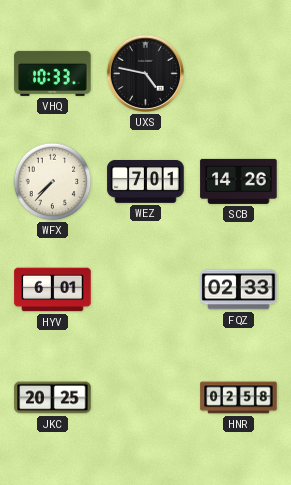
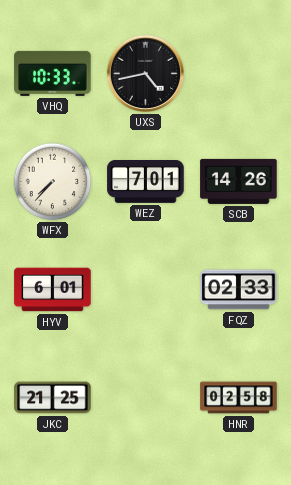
UXS: 4:47 -> 4:43 (145, 73)
JKC: 20:25 -> 21:25 (53, 398)
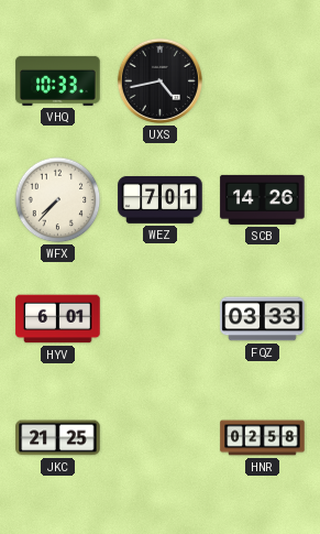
FQZ: 02:33 -> 03:33 (263, 319)
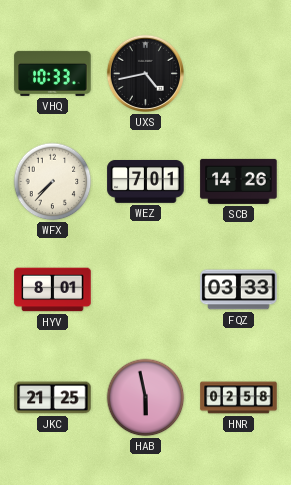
HYV: 6:01 -> 8:01 (53, 290)
HAB: none -> 5:58 (146, 398)
